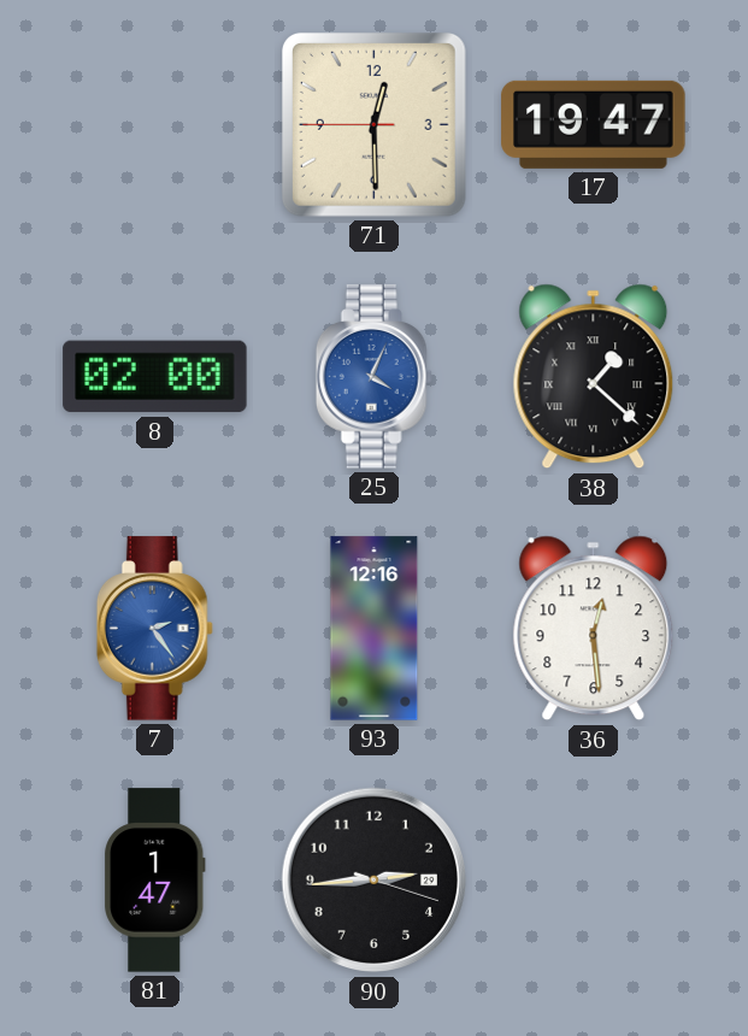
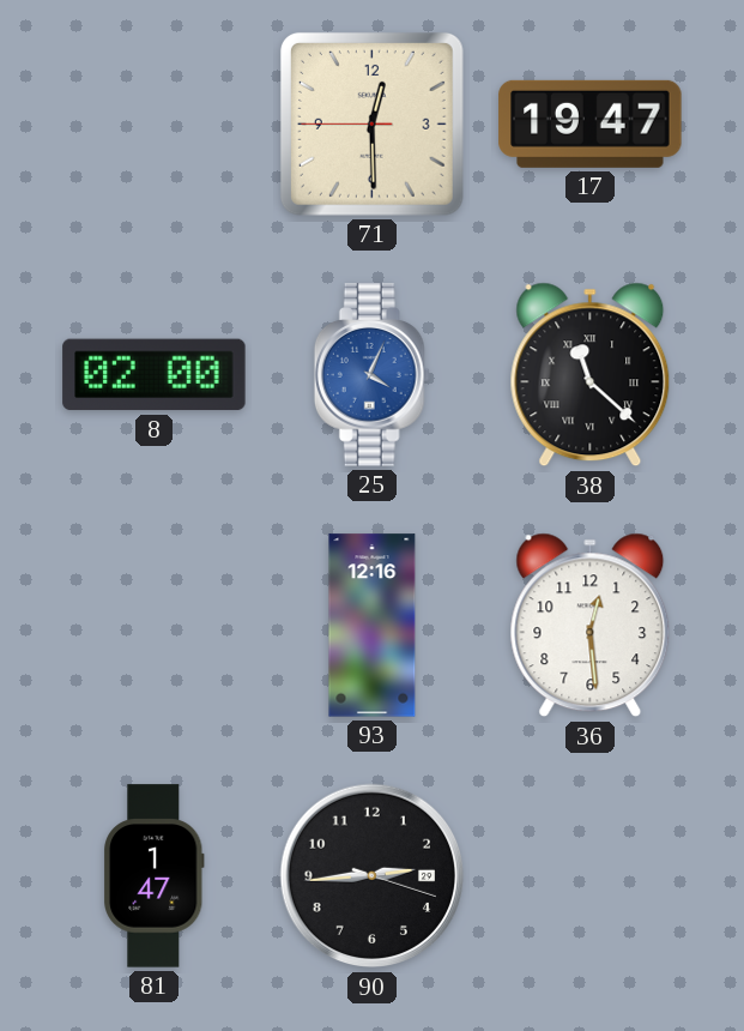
38: 1:22 -> 11:22 (591, 375)
7: 2:24 -> none (154, 629)
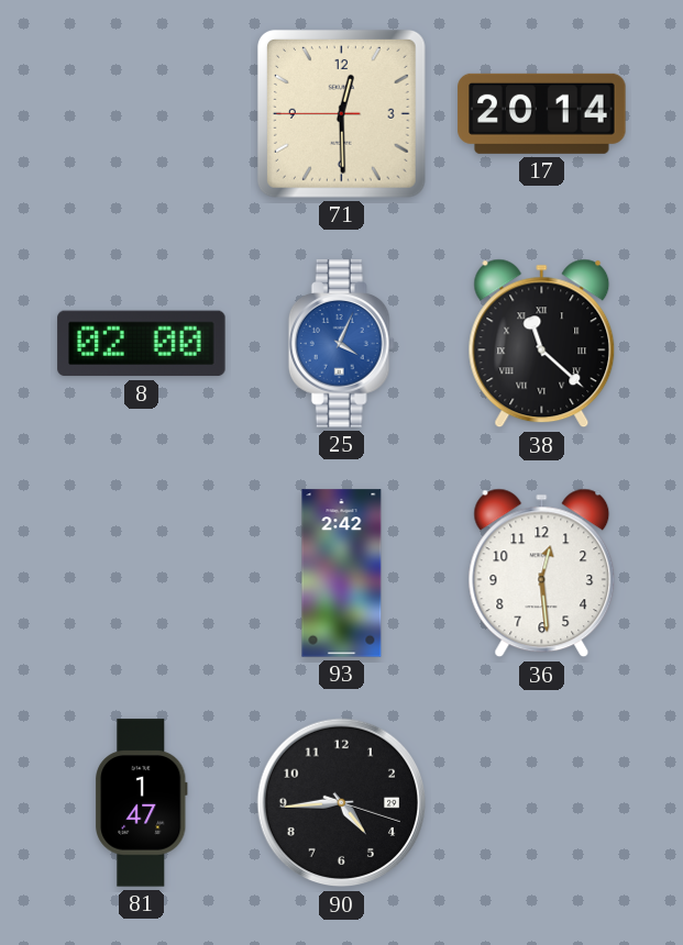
17: 19:47 -> 20:14 (542, 113)
93: 12:16 -> 2:42 (342, 574)
90: 2:44 -> 4:44 (342, 803)
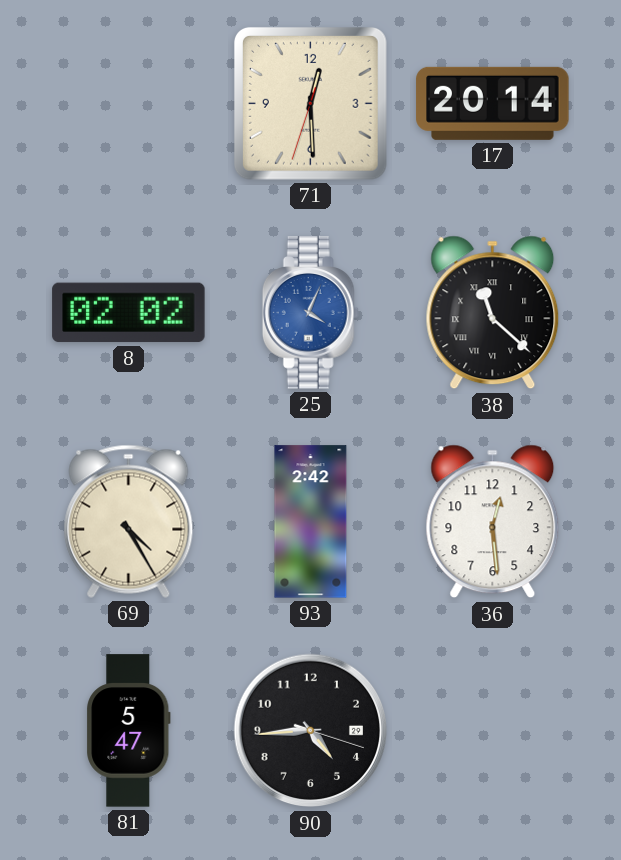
71: 12:29:45 -> 12:29:33 (310, 103)
8: 02:00 -> 02:02 (129, 313)
69: none -> 4:25 (129, 521)
81: 1:47 -> 5:47 (129, 731)
